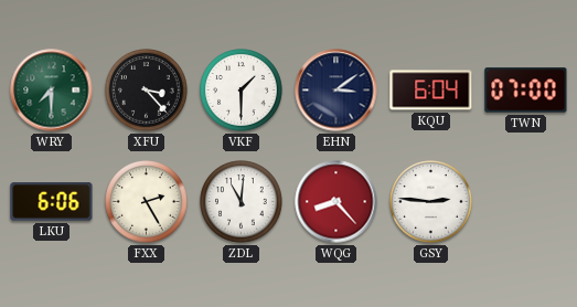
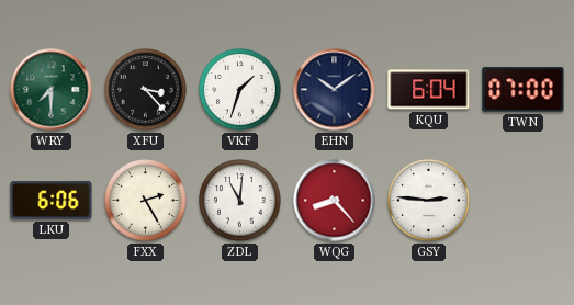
VKF: 1:30 -> 1:33 (240, 90)
EHN: 3:09 -> 10:09 (335, 90)
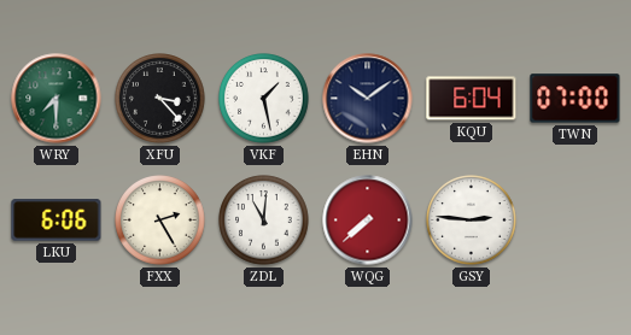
VKF: 1:33 -> 1:28 (264, 99)
WQG: 8:23 -> 7:38 (368, 221)
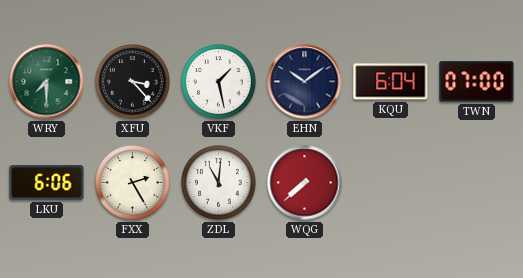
GSY: 2:46 -> none (472, 221)
